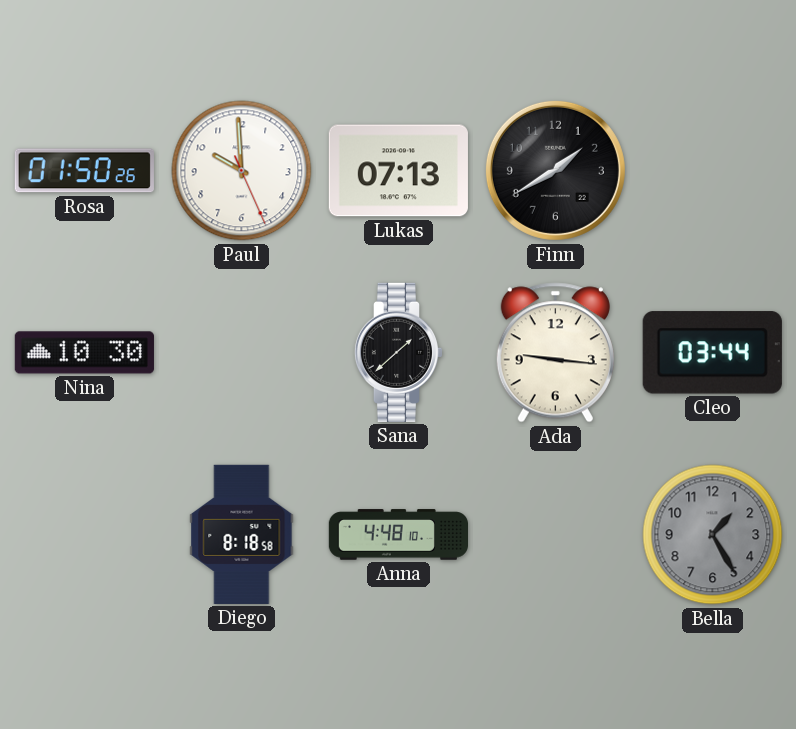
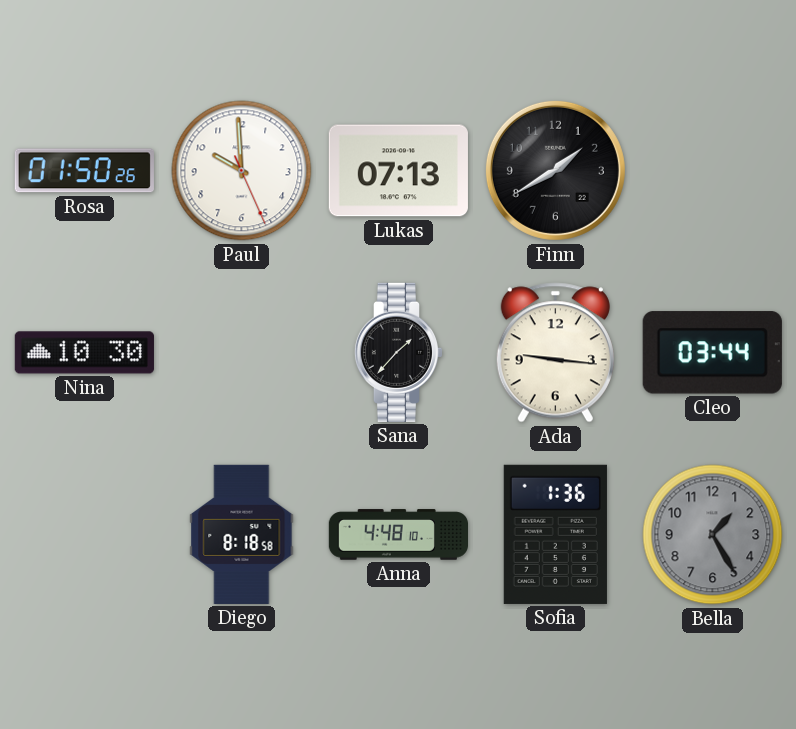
Sana: 1:38 -> 1:37 (399, 352)
Sofia: none -> 1:36 (555, 534)
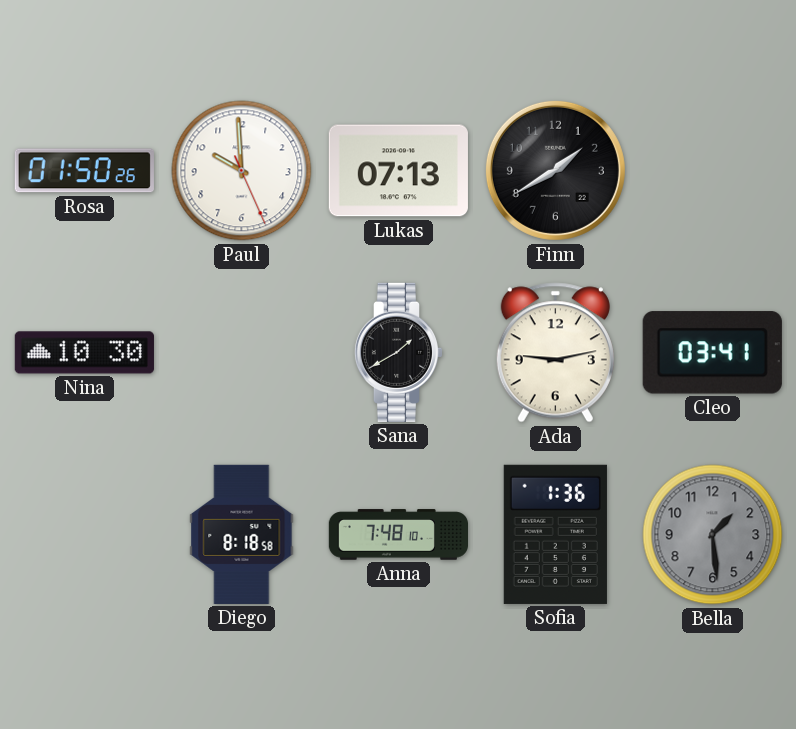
Sana: 1:37 -> 1:40 (399, 352)
Ada: 9:16 -> 9:13 (555, 353)
Cleo: 03:44 -> 03:41 (712, 353)
Anna: 4:48 -> 7:48 (398, 535)
Bella: 1:25 -> 1:29 (713, 535)
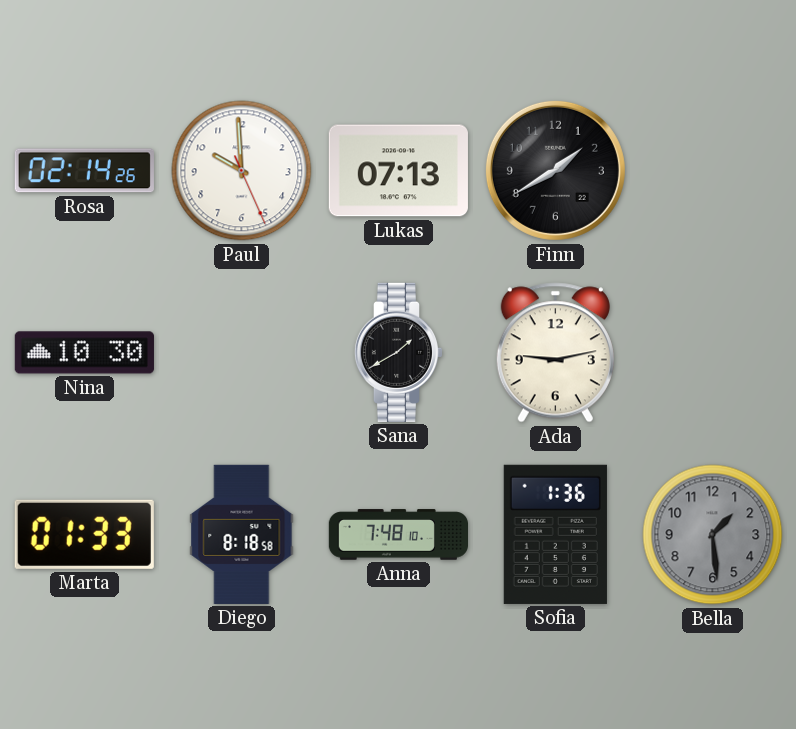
Rosa: 01:50 -> 02:14 (84, 171)
Cleo: 03:41 -> none (712, 353)
Marta: none -> 01:33 (84, 534)
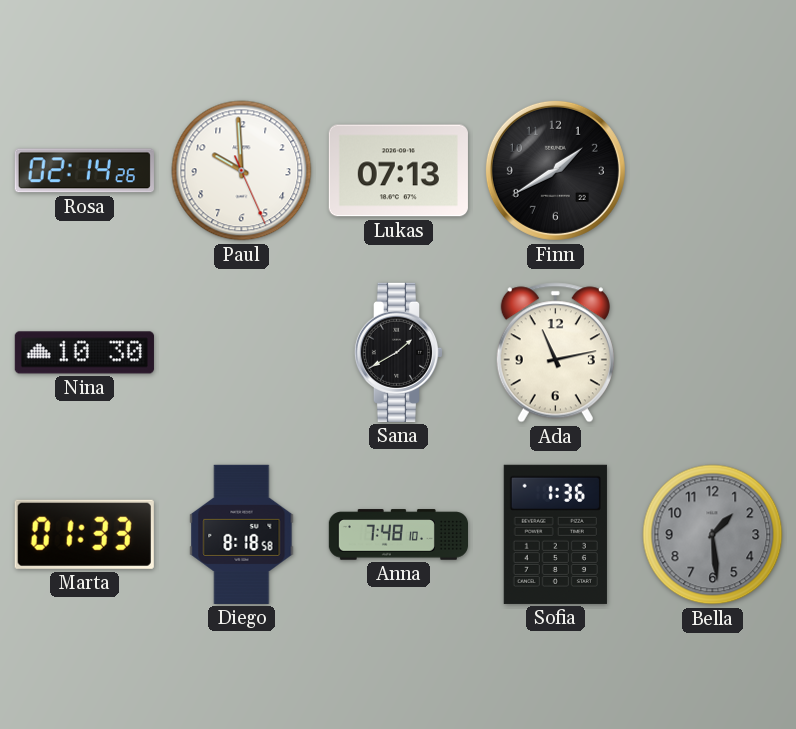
Ada: 9:13 -> 11:13 (555, 353)
